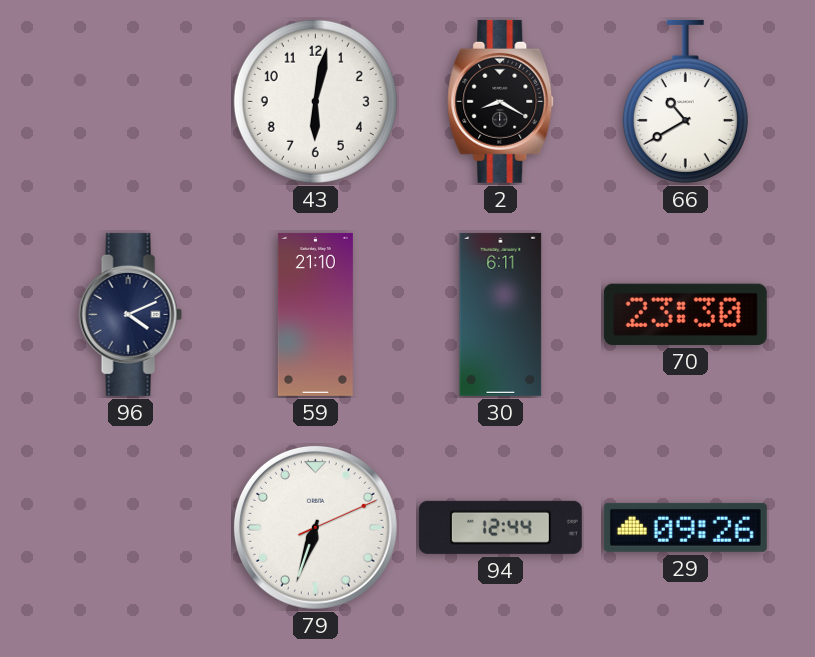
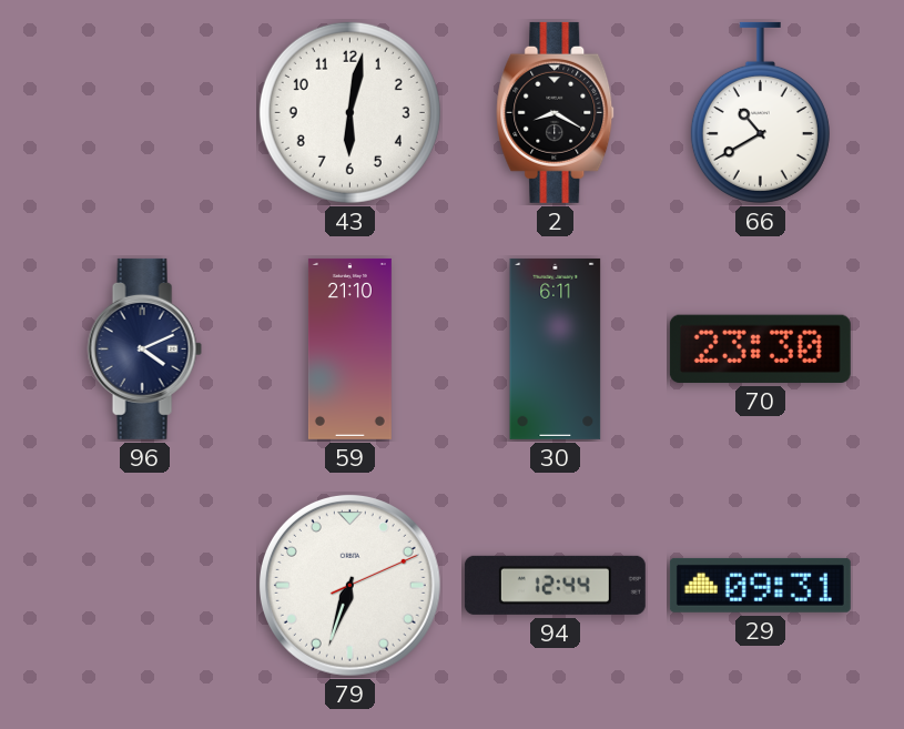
29: 09:26 -> 09:31 (760, 585)
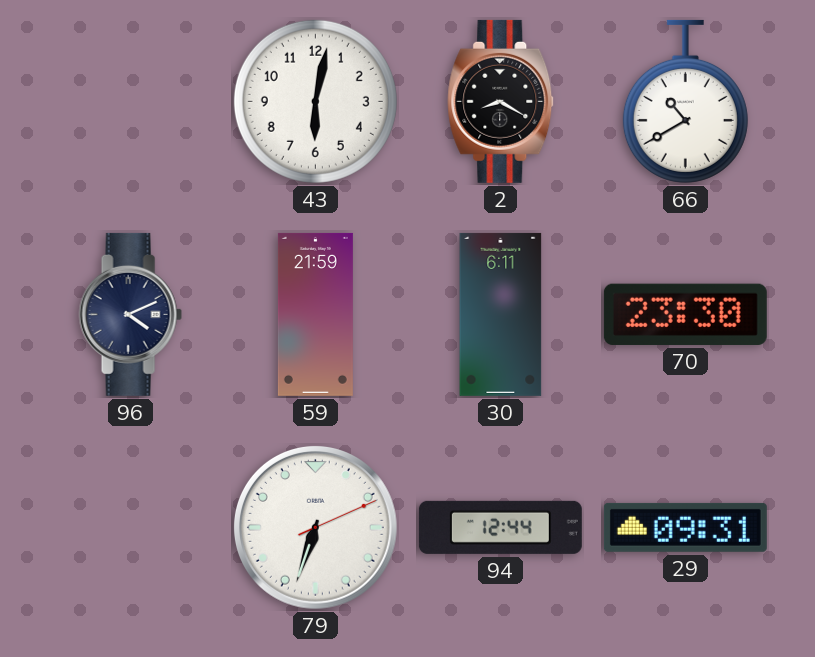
59: 21:10 -> 21:59 (315, 314)
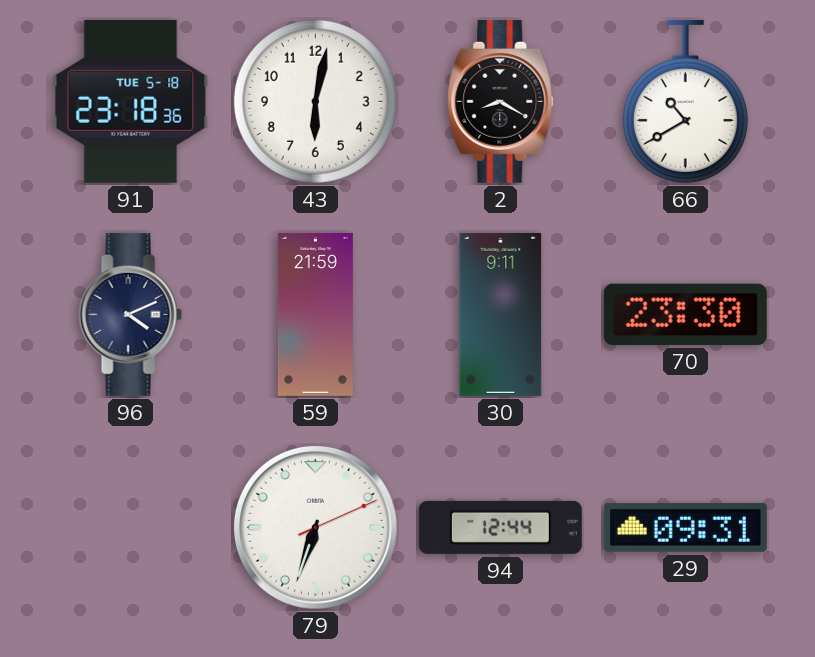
91: none -> 23:18 (131, 101)
30: 6:11 -> 9:11 (501, 314)
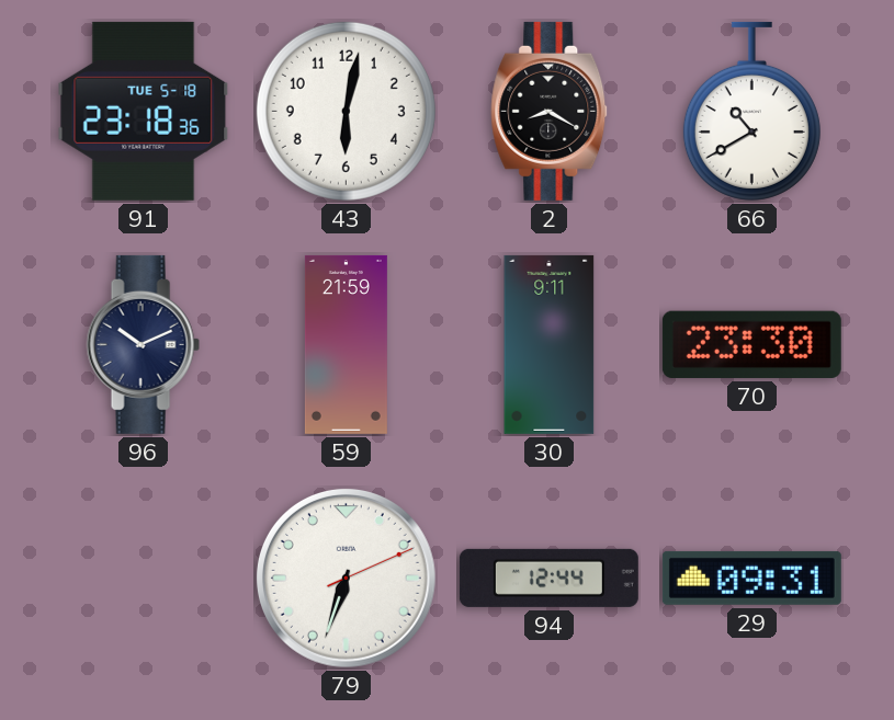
96: 4:11 -> 10:11 (143, 344)
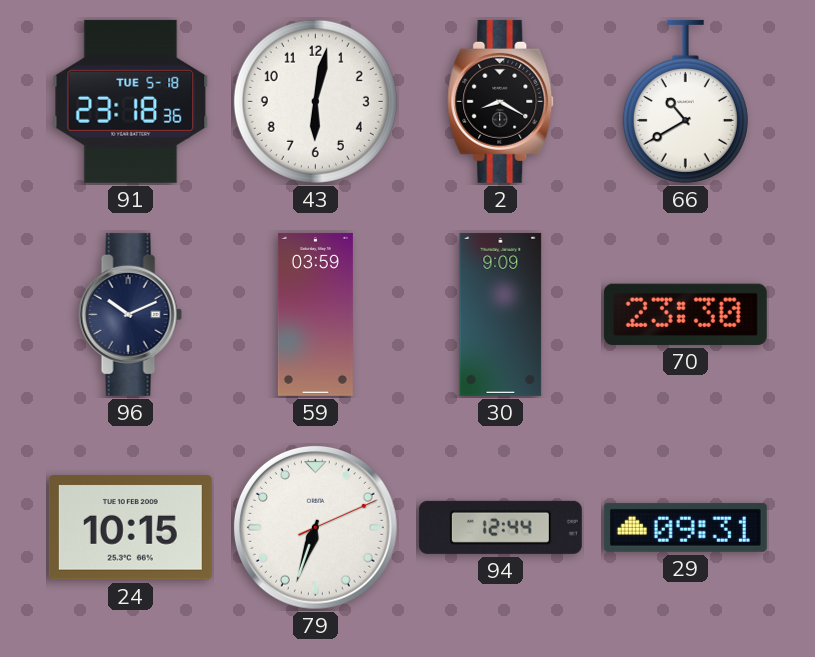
59: 21:59 -> 03:59 (315, 314)
30: 9:11 -> 9:09 (501, 314)
24: none -> 10:15 (130, 528)
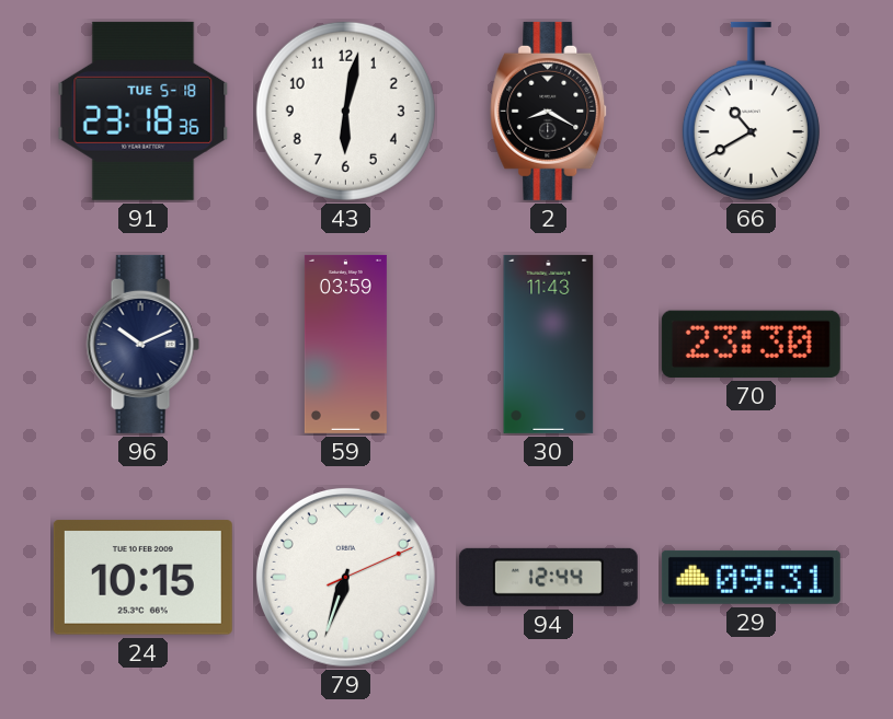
30: 9:09 -> 11:43 (549, 344)
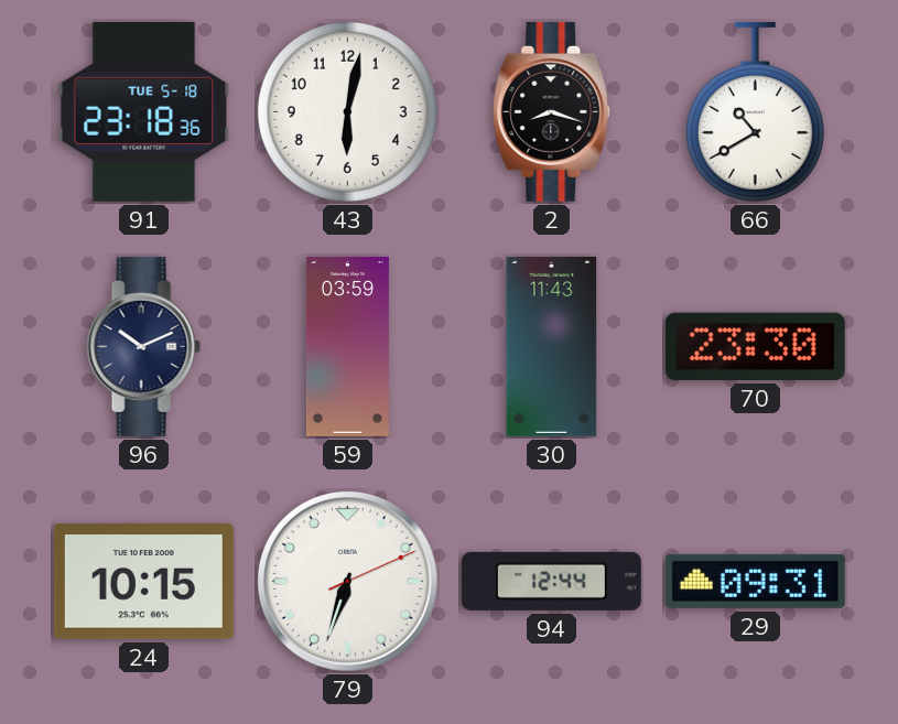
2: 8:20 -> 8:18 (552, 111)
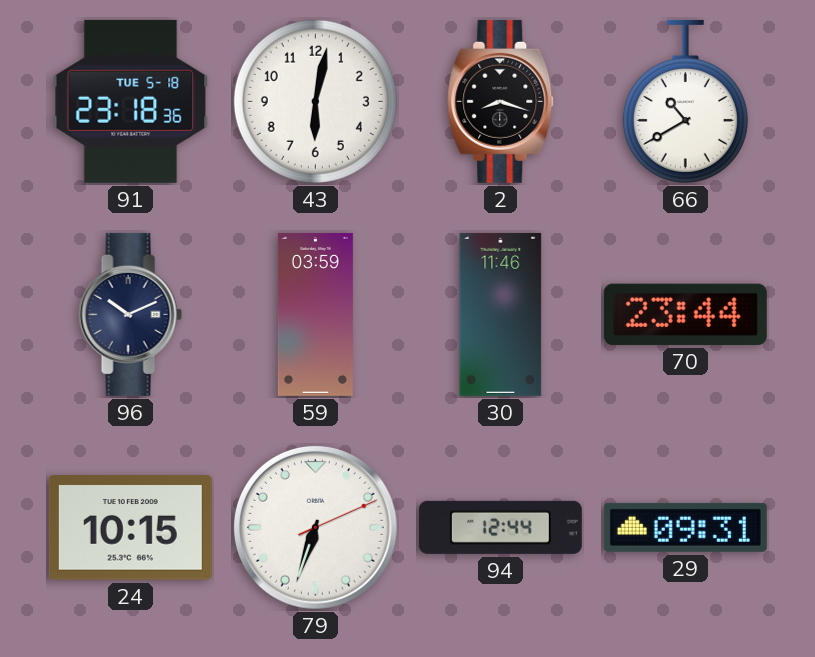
30: 11:43 -> 11:46 (501, 314)
70: 23:30 -> 23:44 (685, 314)
